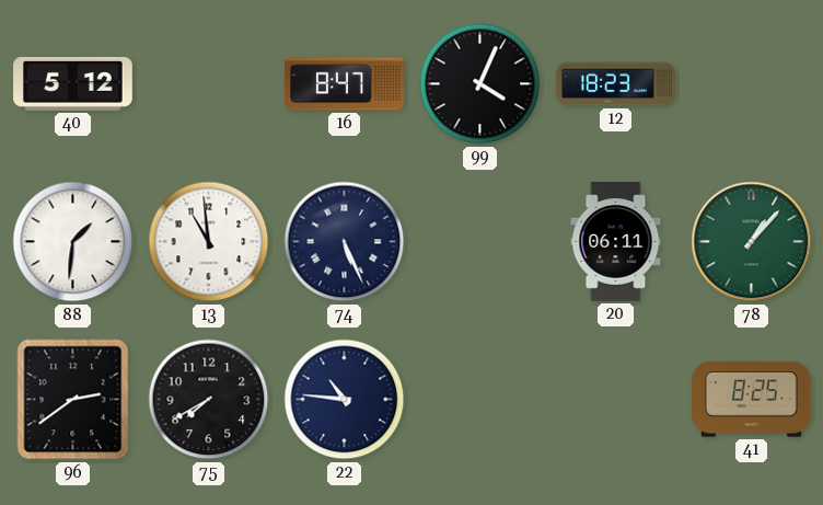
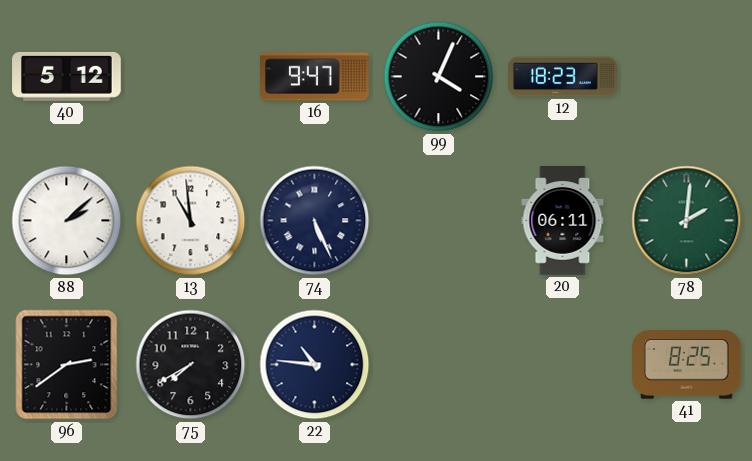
16: 8:47 -> 9:47 (315, 77)
88: 1:31 -> 2:08 (67, 221)
78: 1:07 -> 2:01 (687, 221)
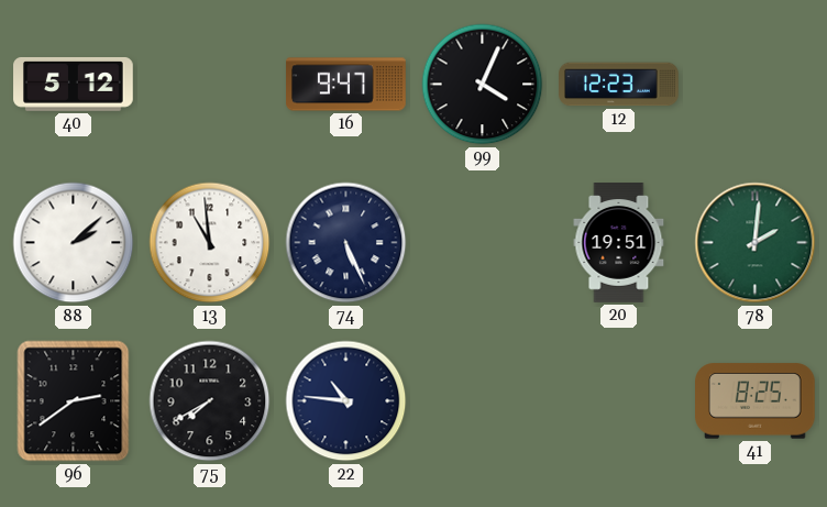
12: 18:23 -> 12:23 (619, 85)
20: 06:11 -> 19:51 (619, 243)
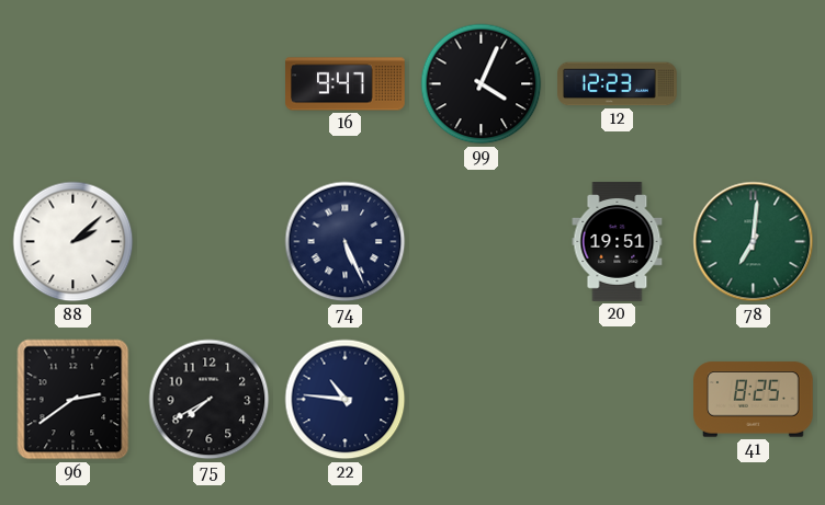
40: 5:12 -> none (74, 84)
13: 10:59 -> none (210, 243)
78: 2:01 -> 7:01 (754, 242)
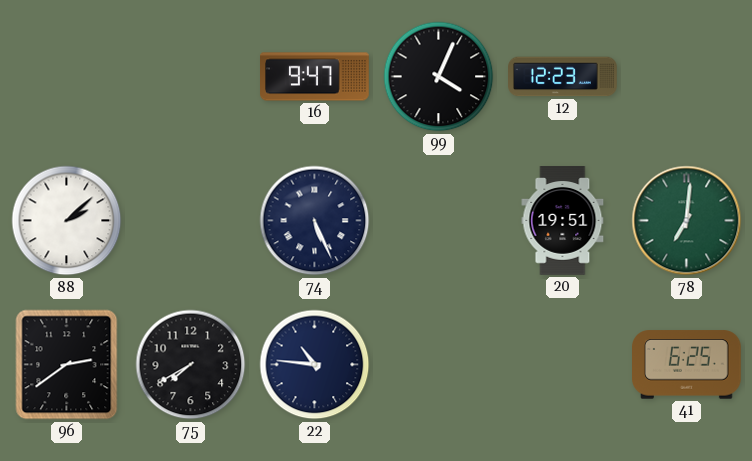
41: 8:25 -> 6:25 (687, 365)
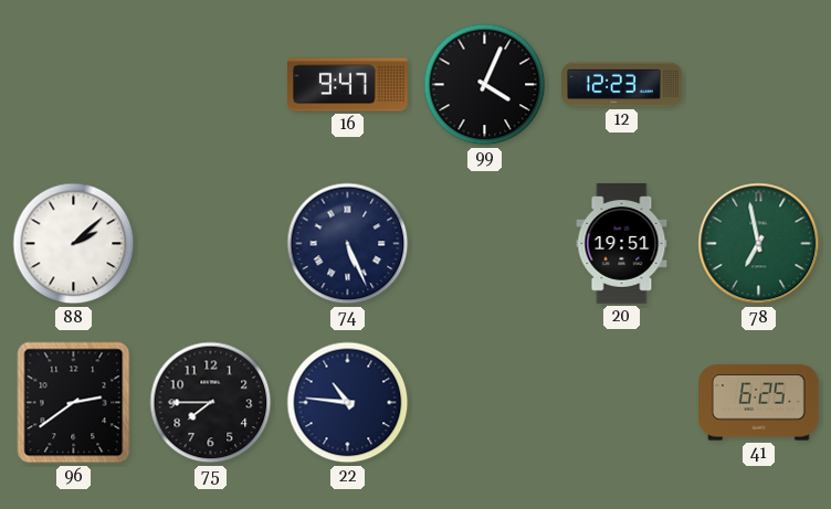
78: 7:01 -> 6:58 (759, 244)
75: 7:40 -> 7:45 (211, 403)
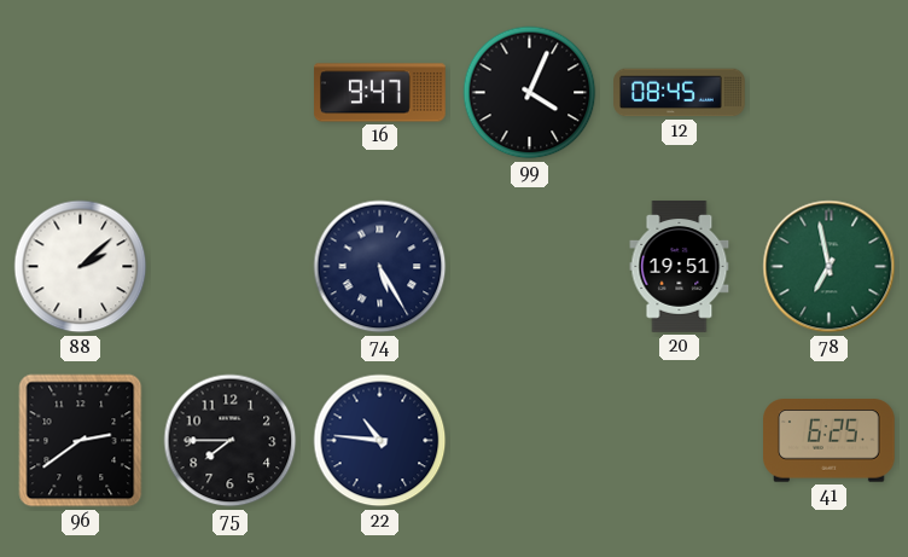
12: 12:23 -> 08:45 (680, 93)
74: 5:26 -> 5:25 (380, 267)
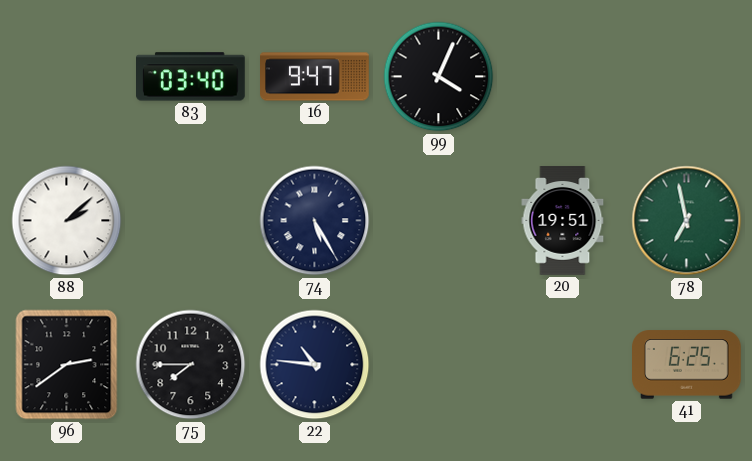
83: none -> 03:40 (191, 77)
12: 08:45 -> none (680, 93)
